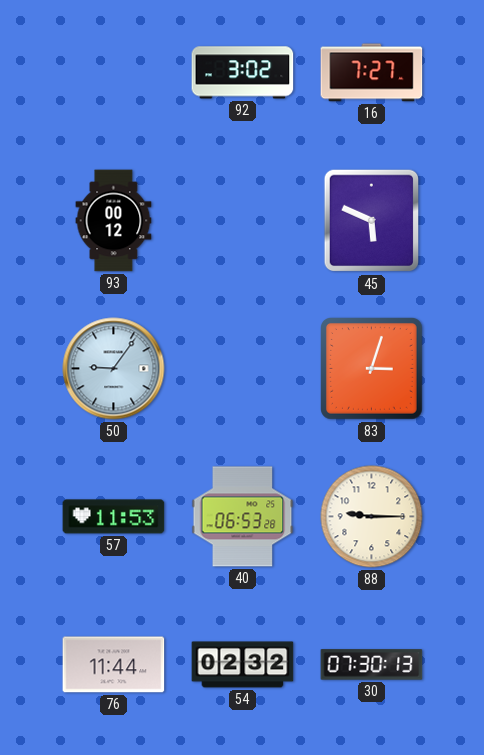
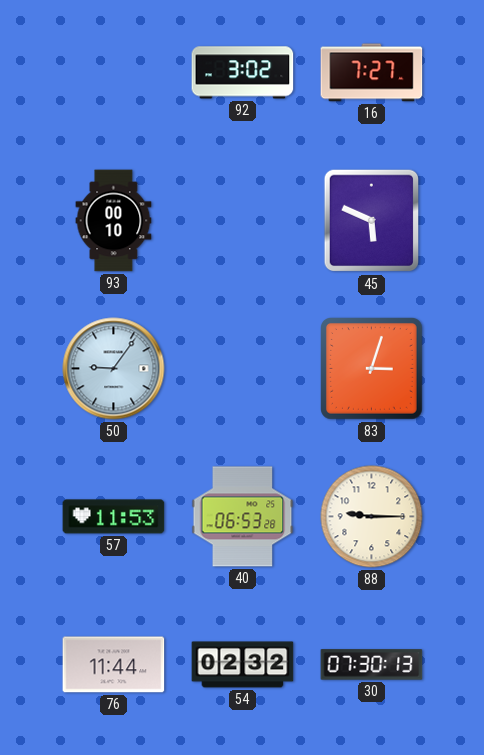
93: 00:12 -> 00:10 (114, 221)
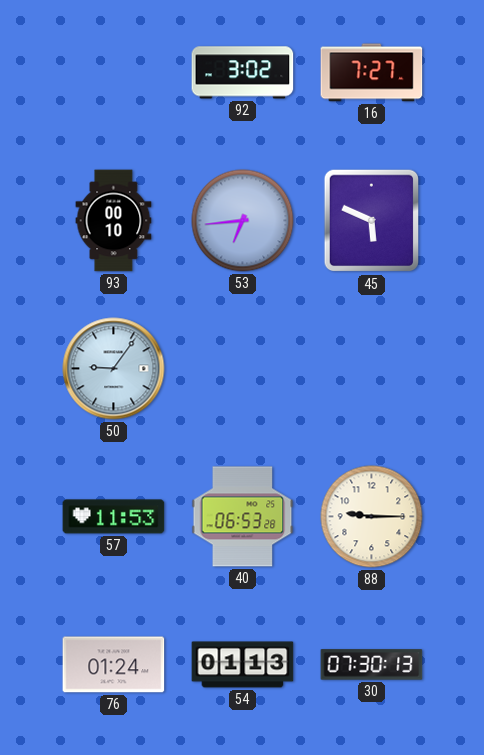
53: none -> 6:44 (243, 221)
83: 3:03 -> none (372, 369)
76: 11:44 -> 01:24 (114, 665)
54: 02:32 -> 01:13 (243, 665)
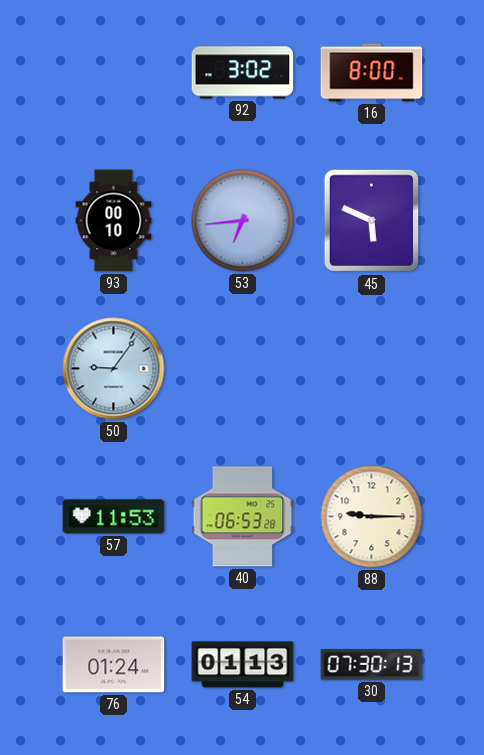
16: 7:27 -> 8:00 (372, 73)
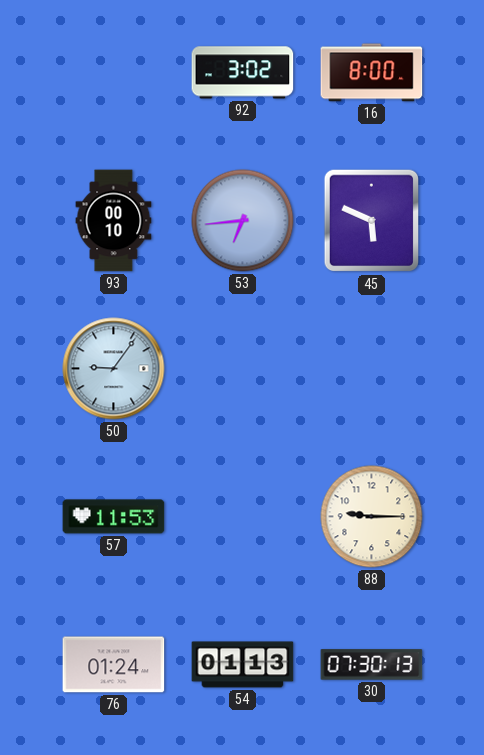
40: 06:53 -> none (243, 517)
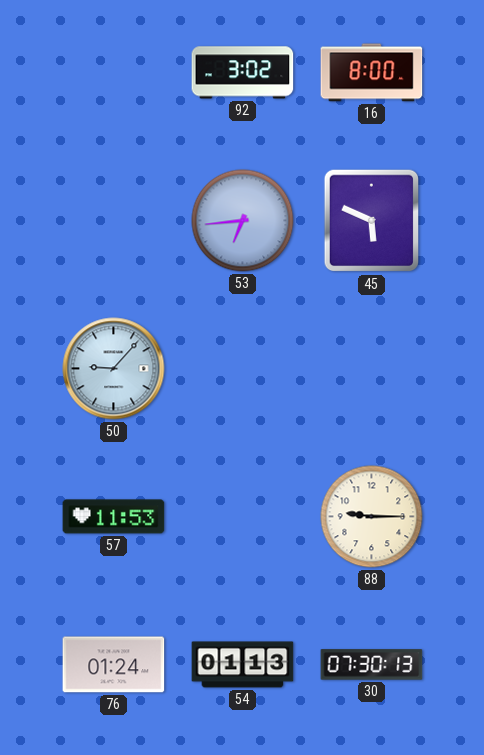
93: 00:10 -> none (114, 221)
50: 9:06 -> 9:07 (114, 369)
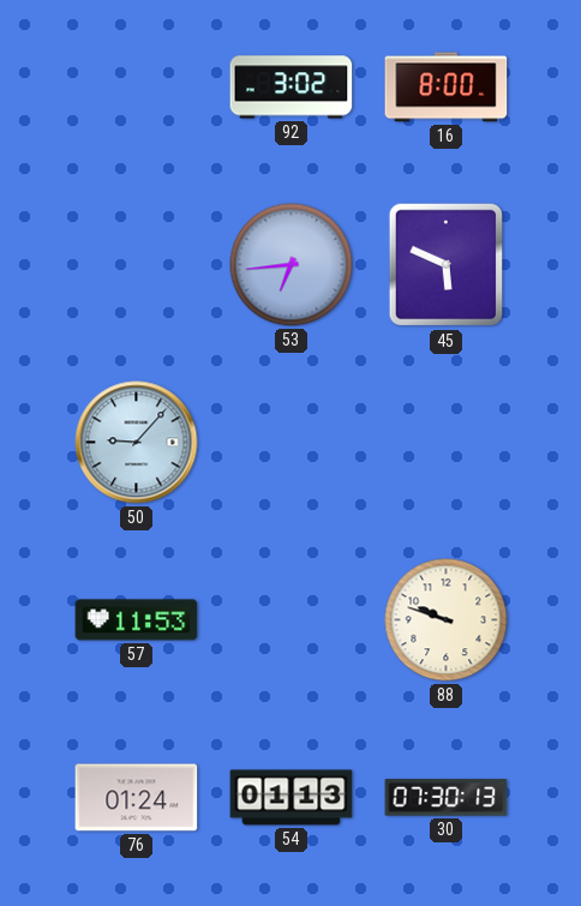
88: 9:15 -> 9:48 (447, 620)
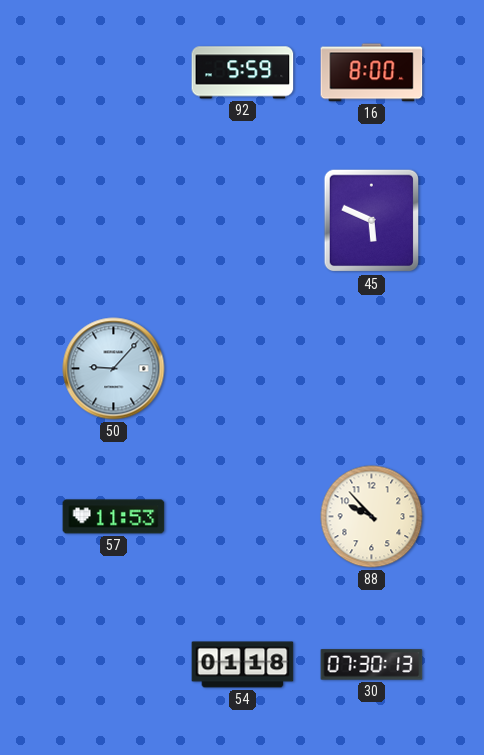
92: 3:02 -> 5:59 (243, 73)
53: 6:44 -> none (292, 265)
88: 9:48 -> 9:53 (372, 517)
76: 01:24 -> none (137, 798)
54: 01:13 -> 01:18 (243, 665)
